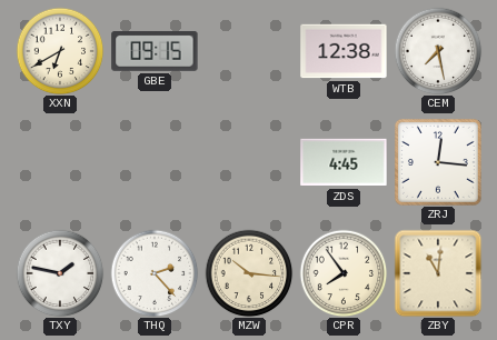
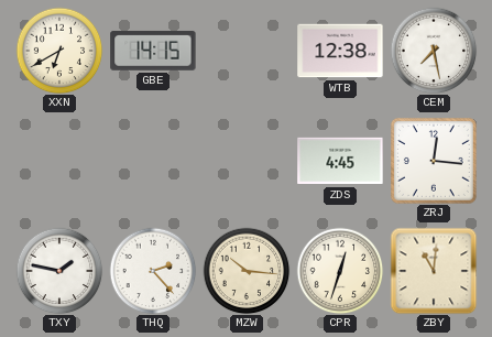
GBE: 09:15 -> 14:15 (153, 51)
CPR: 7:54 -> 12:33 (340, 271)
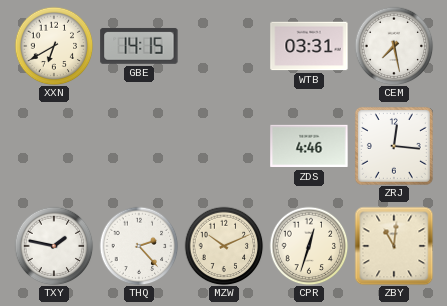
WTB: 12:38 -> 03:31 (309, 46)
ZDS: 4:45 -> 4:46 (309, 146)
MZW: 10:16 -> 10:11 (224, 246)
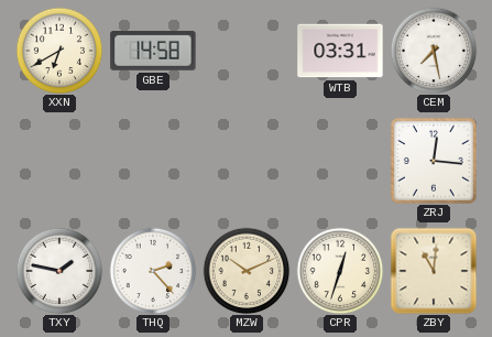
GBE: 14:15 -> 14:58 (153, 51)
ZDS: 4:46 -> none (309, 146)
